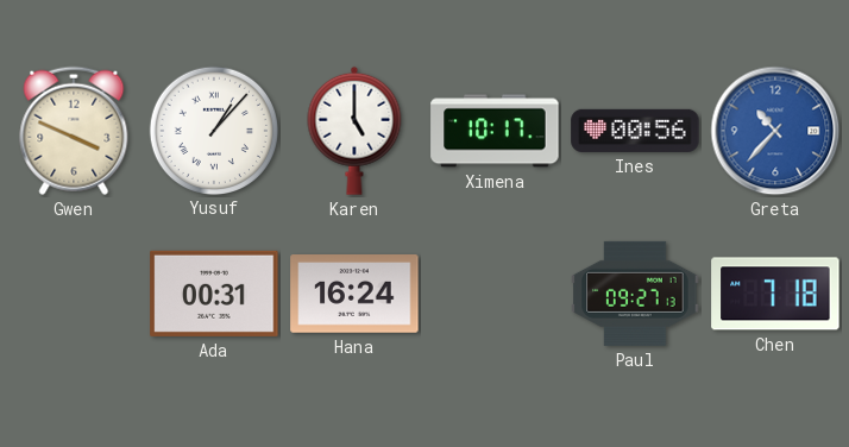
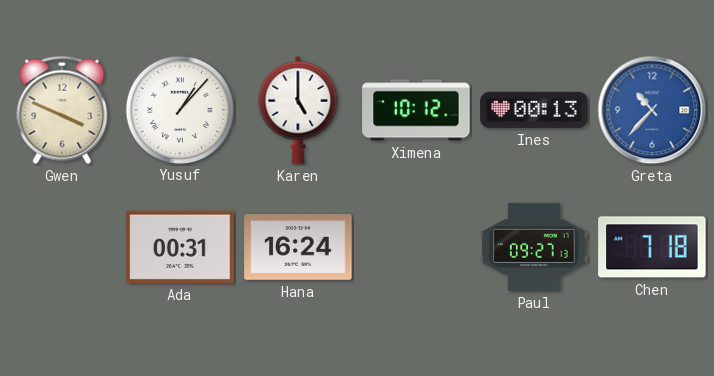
Ximena: 10:17 -> 10:12 (416, 110)
Ines: 00:56 -> 00:13 (534, 110)
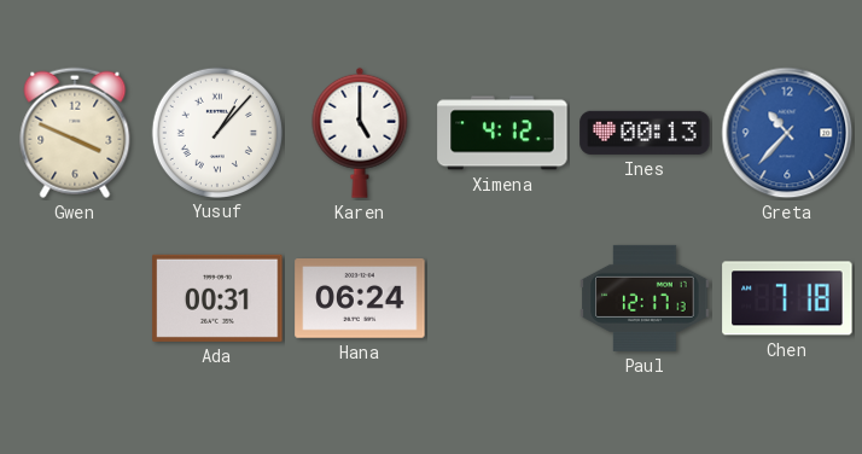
Ximena: 10:12 -> 4:12 (502, 133)
Hana: 16:24 -> 06:24 (360, 299)
Paul: 09:27 -> 12:17 (645, 298)
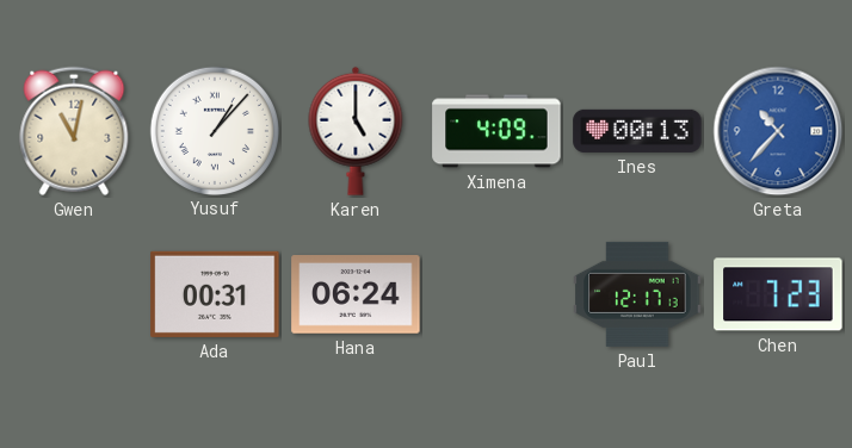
Gwen: 3:49 -> 11:02 (74, 131)
Ximena: 4:12 -> 4:09 (496, 131)
Chen: 7:18 -> 7:23 (778, 294)
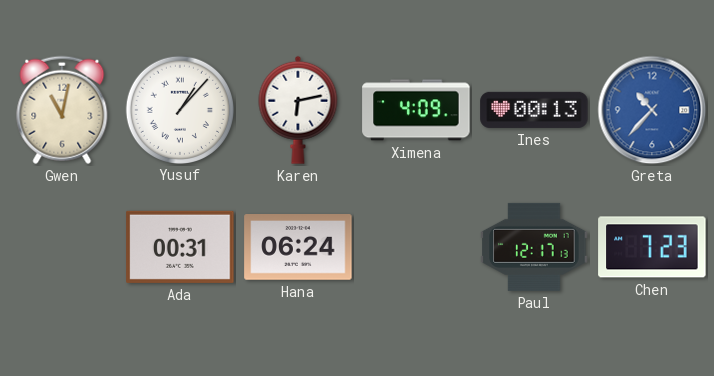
Karen: 5:00 -> 6:13 (298, 110)
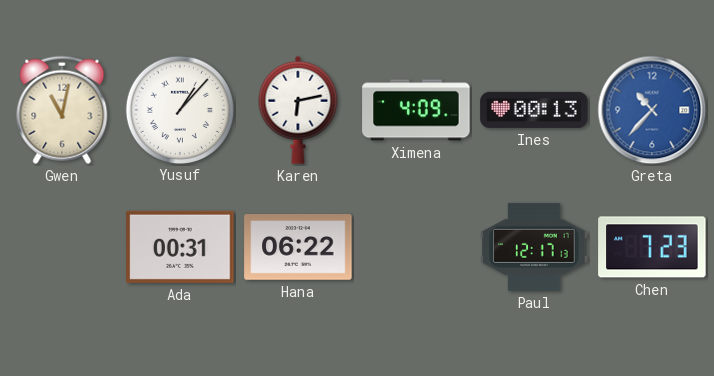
Hana: 06:24 -> 06:22 (298, 248)
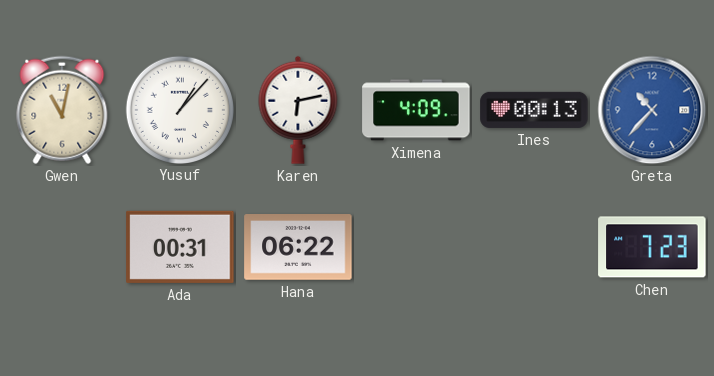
Paul: 12:17 -> none (534, 247)
